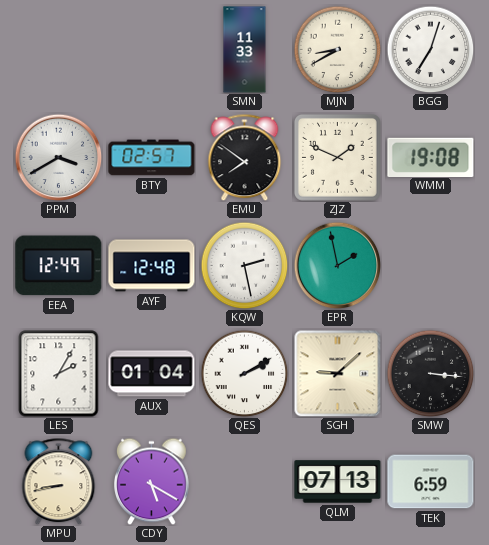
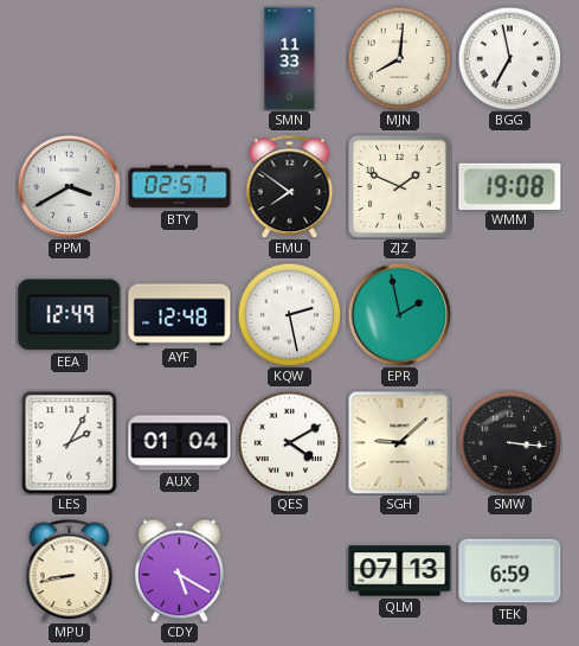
MJN: 8:40 -> 8:01 (399, 58)
BGG: 7:03 -> 6:58 (509, 58)
QES: 2:10 -> 4:10 (289, 442)
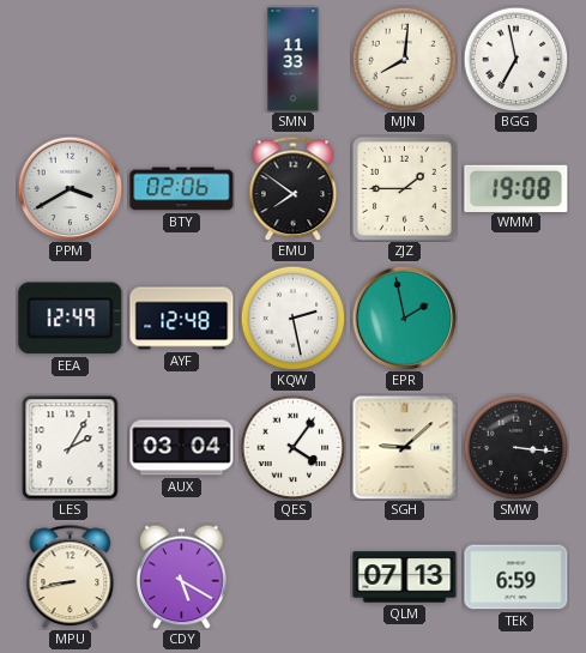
BTY: 02:57 -> 02:06 (182, 189)
ZJZ: 1:49 -> 1:45 (404, 188)
AUX: 01:04 -> 03:04 (182, 448)
QES: 4:10 -> 4:06 (292, 447)
